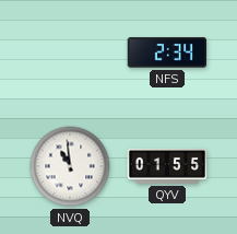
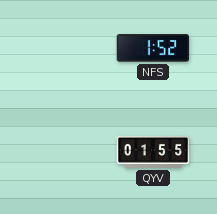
NFS: 2:34 -> 1:52 (153, 48)
NVQ: 10:59 -> none (70, 166)
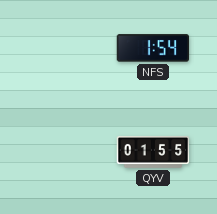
NFS: 1:52 -> 1:54 (153, 48)
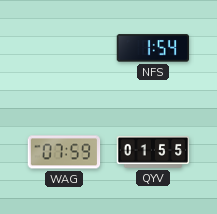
WAG: none -> 07:59 (64, 152)
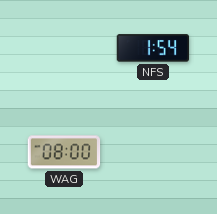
WAG: 07:59 -> 08:00 (64, 152)
QYV: 01:55 -> none (153, 152)
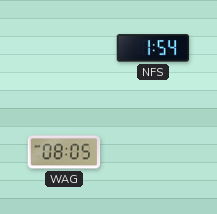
WAG: 08:00 -> 08:05 (64, 152)
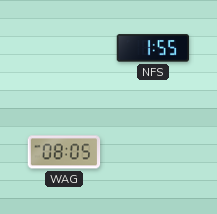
NFS: 1:54 -> 1:55 (153, 48)
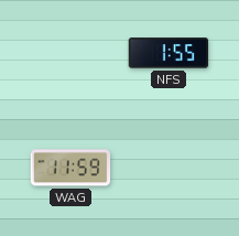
WAG: 08:05 -> 11:59 (70, 168)
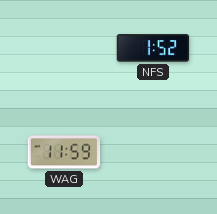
NFS: 1:55 -> 1:52 (153, 48)
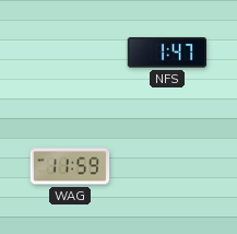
NFS: 1:52 -> 1:47 (167, 52)
